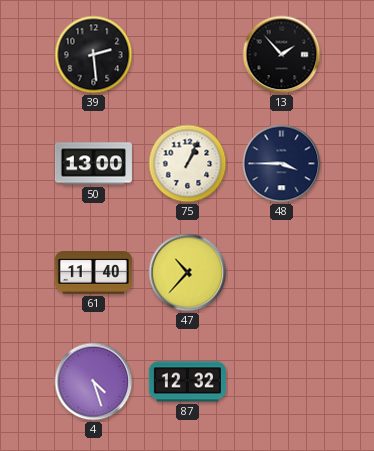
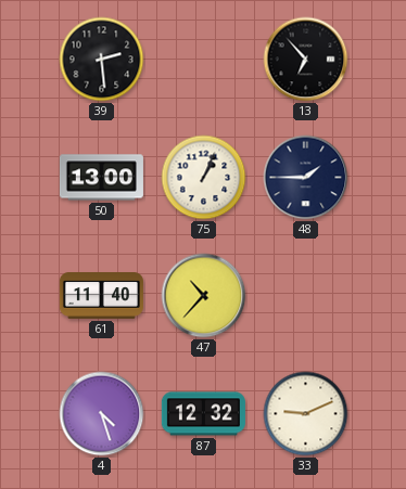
13: 1:53 -> 6:53 (306, 60)
48: 3:45 -> 1:45 (306, 178)
33: none -> 9:11 (306, 414)
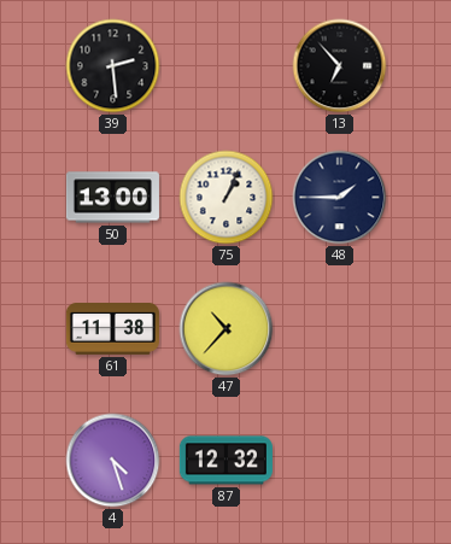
61: 11:40 -> 11:38 (112, 329)
33: 9:11 -> none (306, 414)
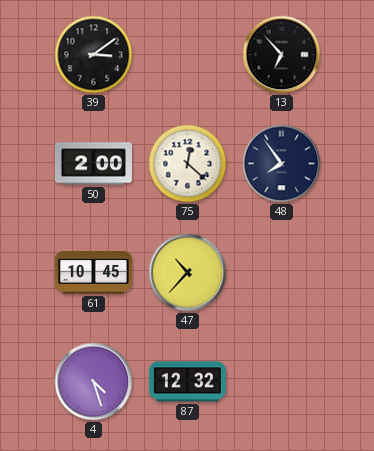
39: 2:29 -> 3:09 (94, 55)
50: 13:00 -> 2:00 (93, 164)
75: 1:04 -> 12:22 (188, 164)
48: 1:45 -> 7:54 (282, 164)
61: 11:38 -> 10:45 (93, 273)
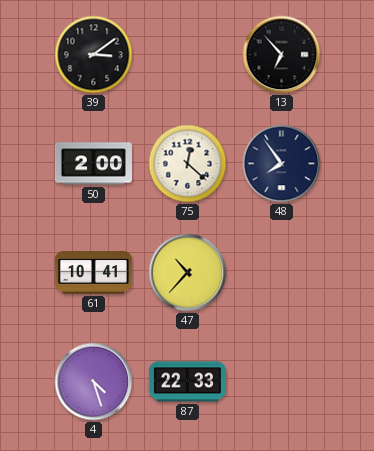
61: 10:45 -> 10:41 (93, 273)
87: 12:32 -> 22:33 (187, 382)
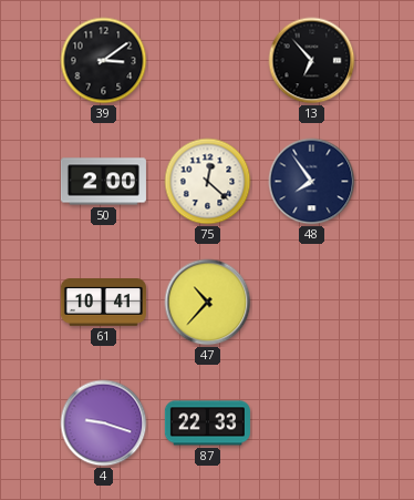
4: 4:27 -> 9:18 (104, 424)
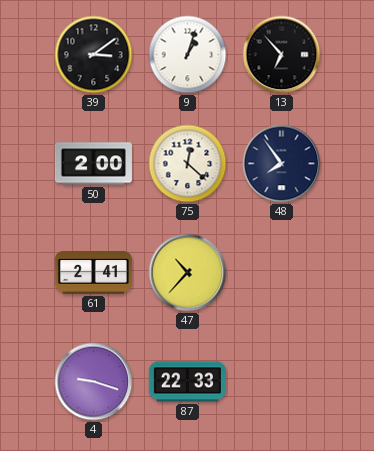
9: none -> 1:03 (188, 55)
61: 10:41 -> 2:41 (93, 273)
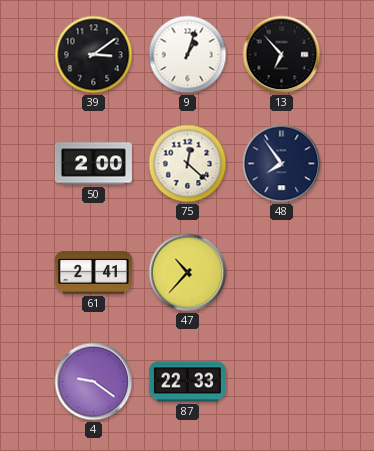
4: 9:18 -> 9:21 (94, 382)
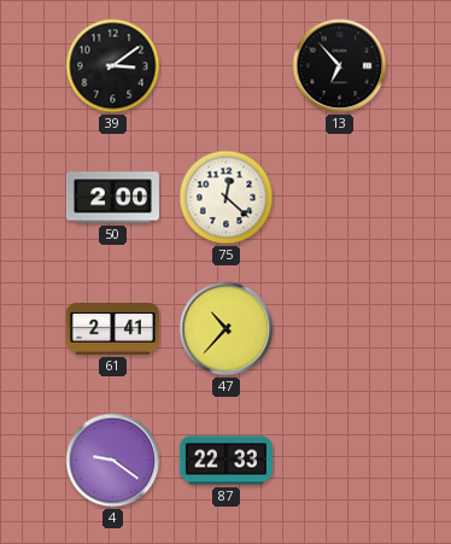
9: 1:03 -> none (188, 55)
48: 7:54 -> none (282, 164)
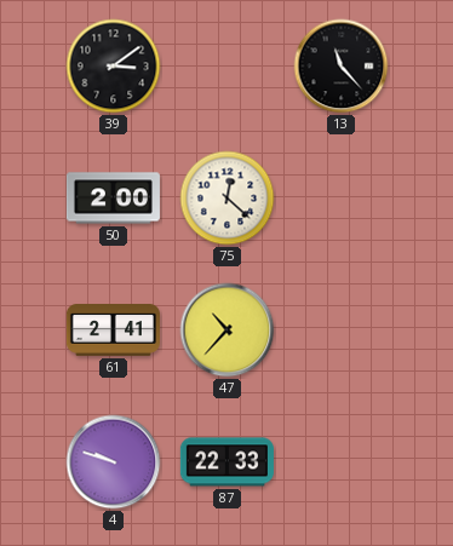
13: 6:53 -> 11:23 (342, 67)
4: 9:21 -> 9:48 (114, 462)
